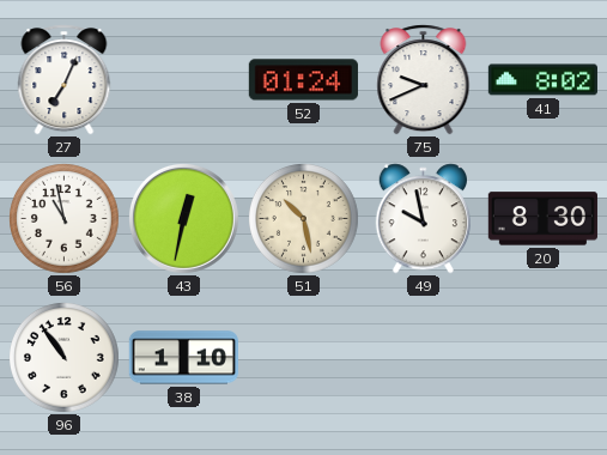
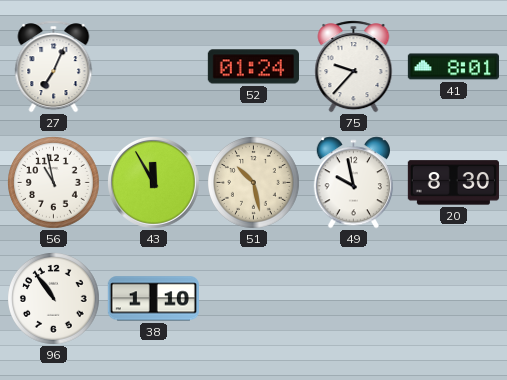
75: 9:41 -> 9:37 (354, 67)
41: 8:02 -> 8:01 (453, 67)
43: 12:32 -> 11:55 (153, 182)
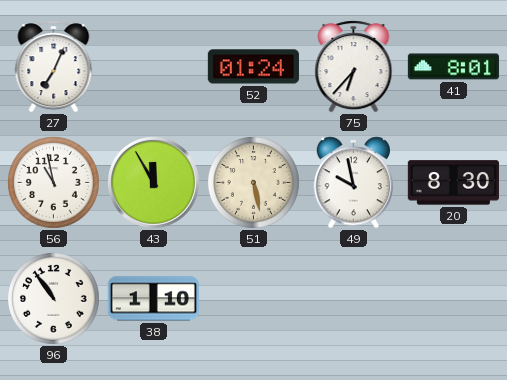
75: 9:37 -> 6:37 (354, 67)
51: 10:28 -> 5:28 (254, 183)
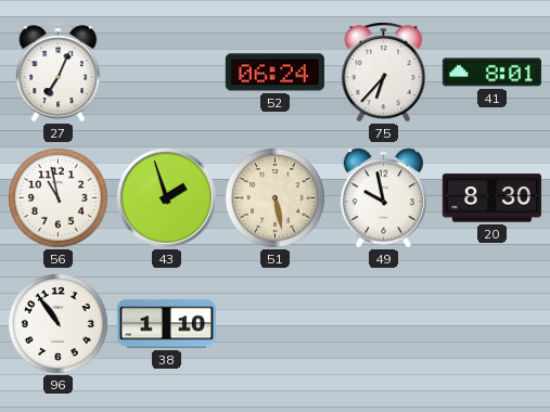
52: 01:24 -> 06:24 (274, 73)
43: 11:55 -> 1:57 (166, 197)
